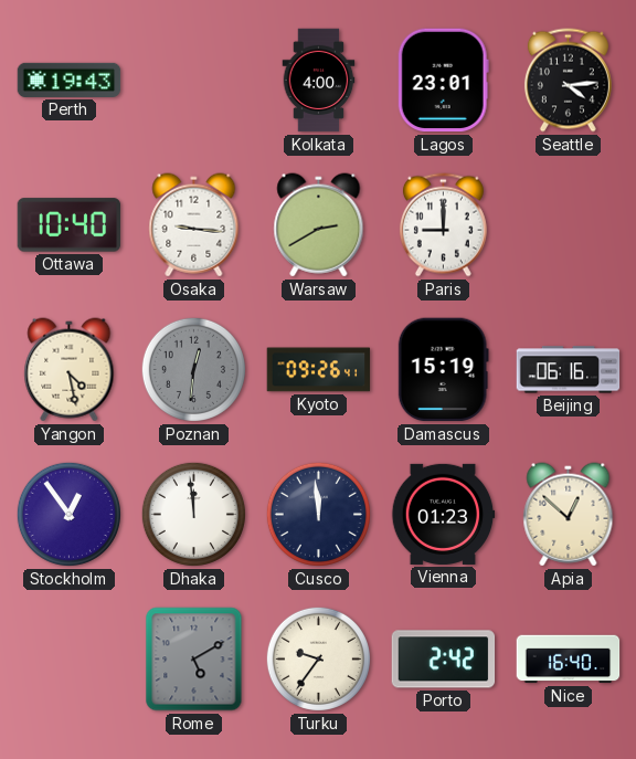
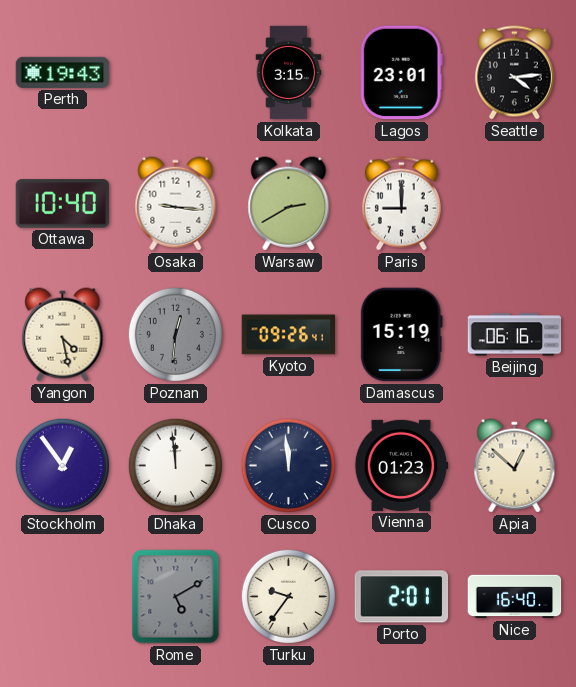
Kolkata: 4:00 -> 3:15 (289, 73)
Porto: 2:42 -> 2:01 (402, 597)
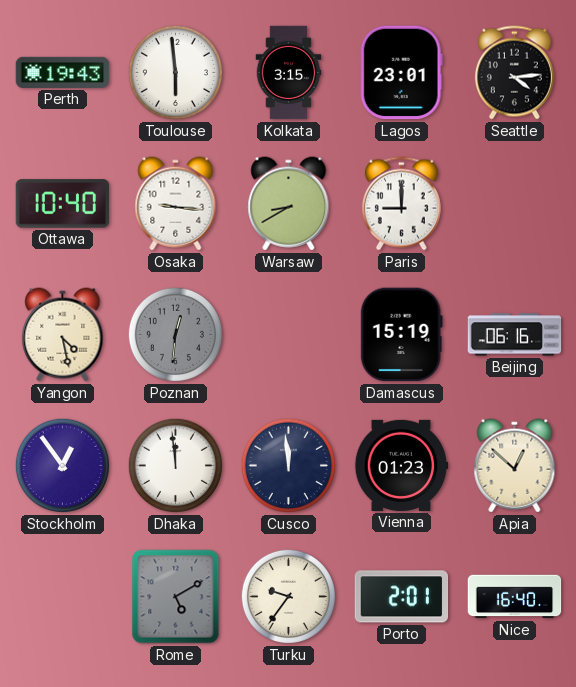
Toulouse: none -> 5:59 (175, 72)
Warsaw: 2:40 -> 8:40 (289, 204)
Kyoto: 09:26 -> none (289, 335)
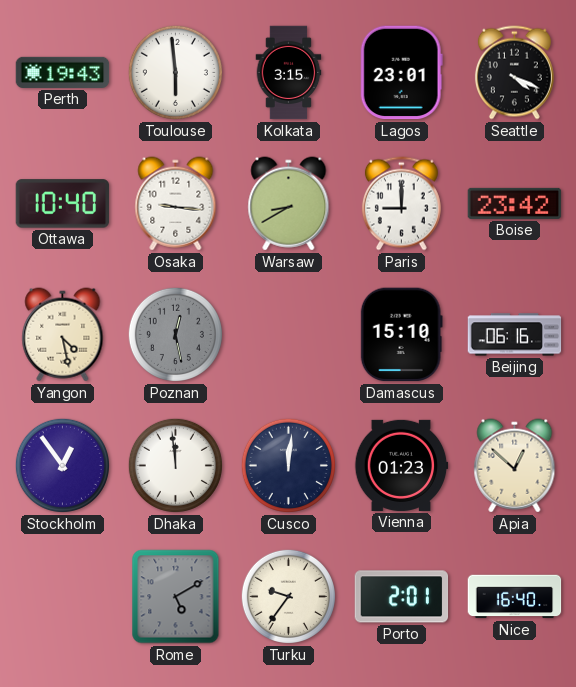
Seattle: 4:14 -> 4:19 (514, 73)
Boise: none -> 23:42 (515, 203)
Poznan: 12:31 -> 12:28 (175, 334)
Damascus: 15:19 -> 15:10 (401, 335)
Cusco: 11:59 -> 12:01 (288, 465)
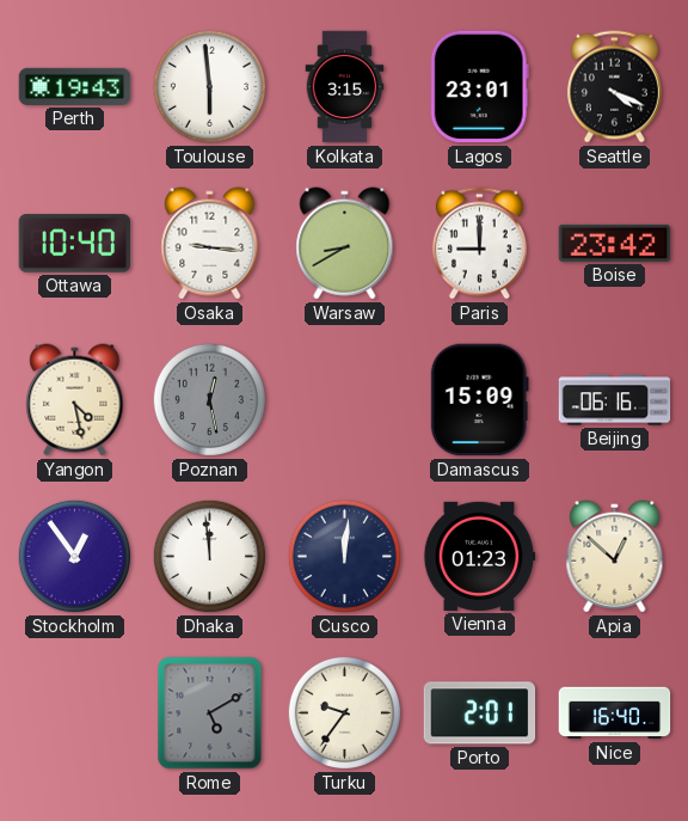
Damascus: 15:10 -> 15:09 (479, 400)
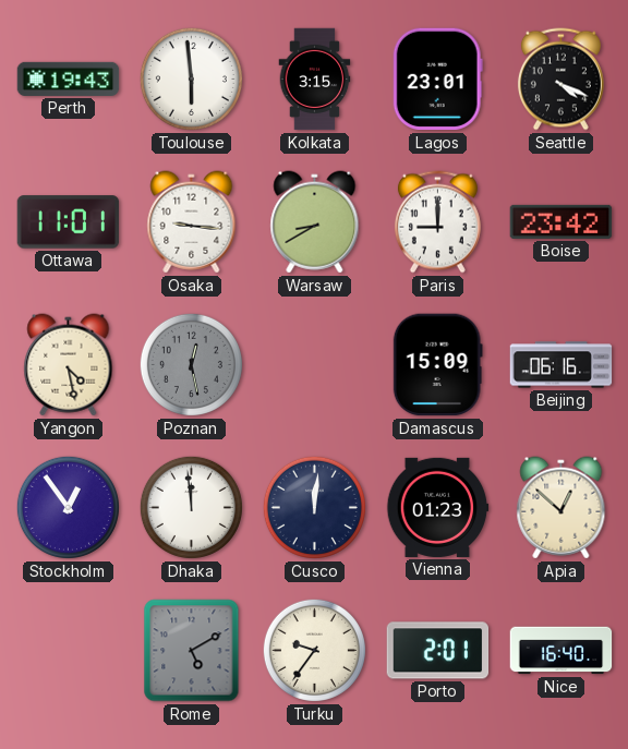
Ottawa: 10:40 -> 11:01 (69, 222)
